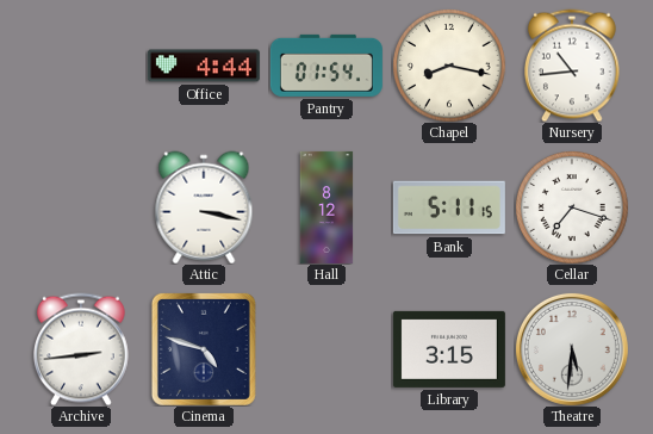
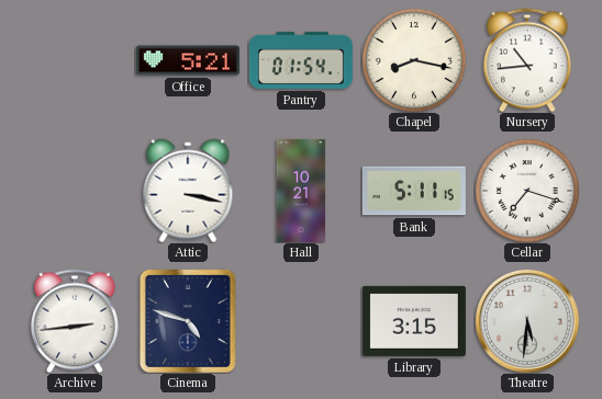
Office: 4:44 -> 5:21 (188, 60)
Hall: 8:12 -> 10:21 (301, 191)
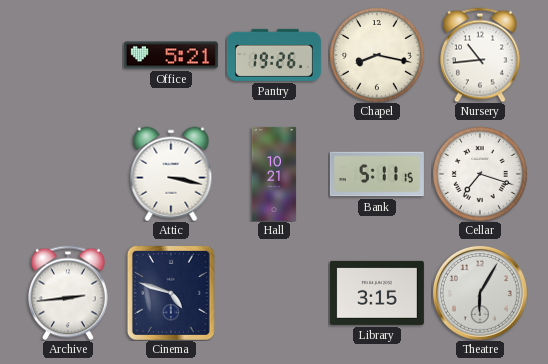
Pantry: 01:54 -> 19:26 (274, 55)
Theatre: 5:31 -> 6:05 (480, 293)
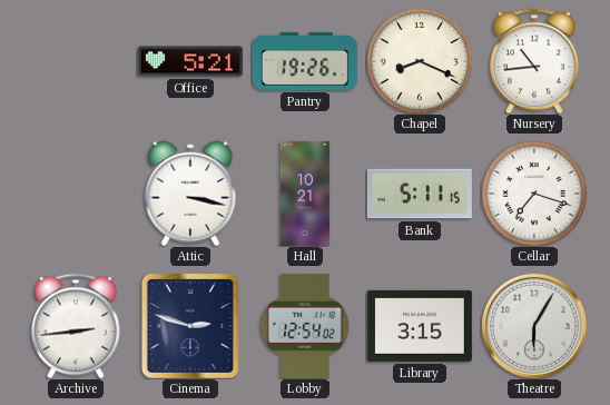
Chapel: 8:17 -> 8:19 (420, 61)
Cinema: 4:48 -> 2:48 (190, 326)
Lobby: none -> 12:54 (304, 326)
